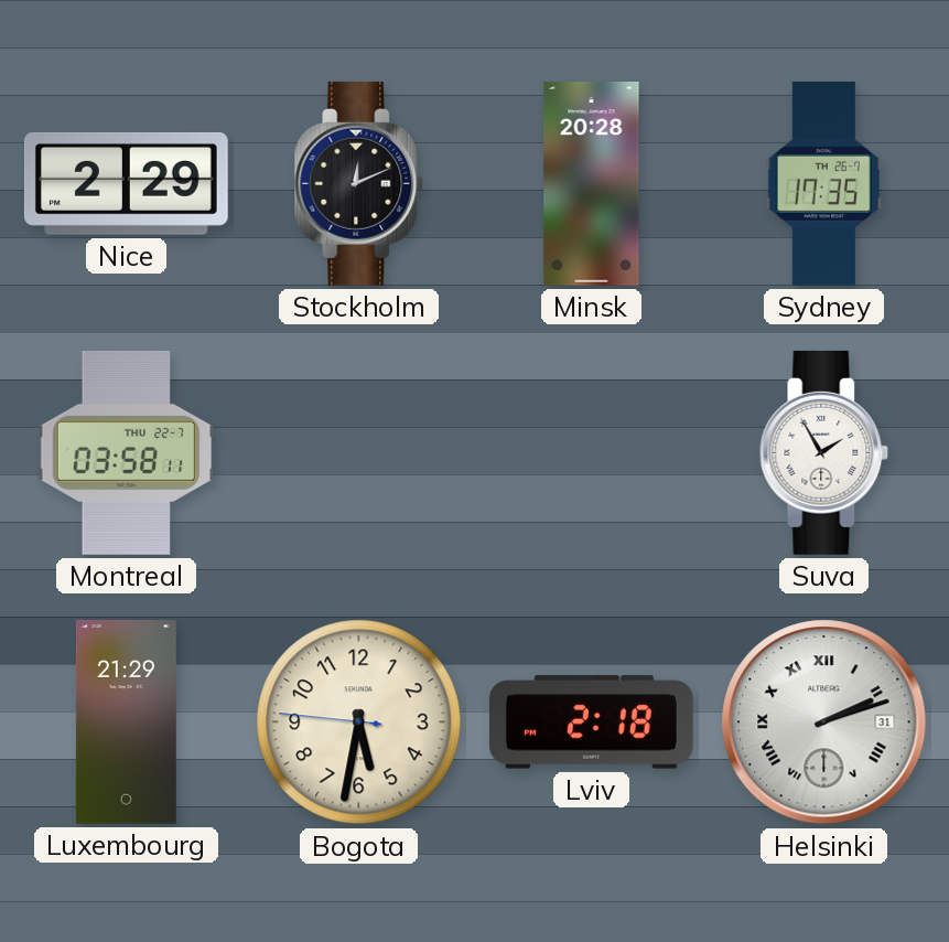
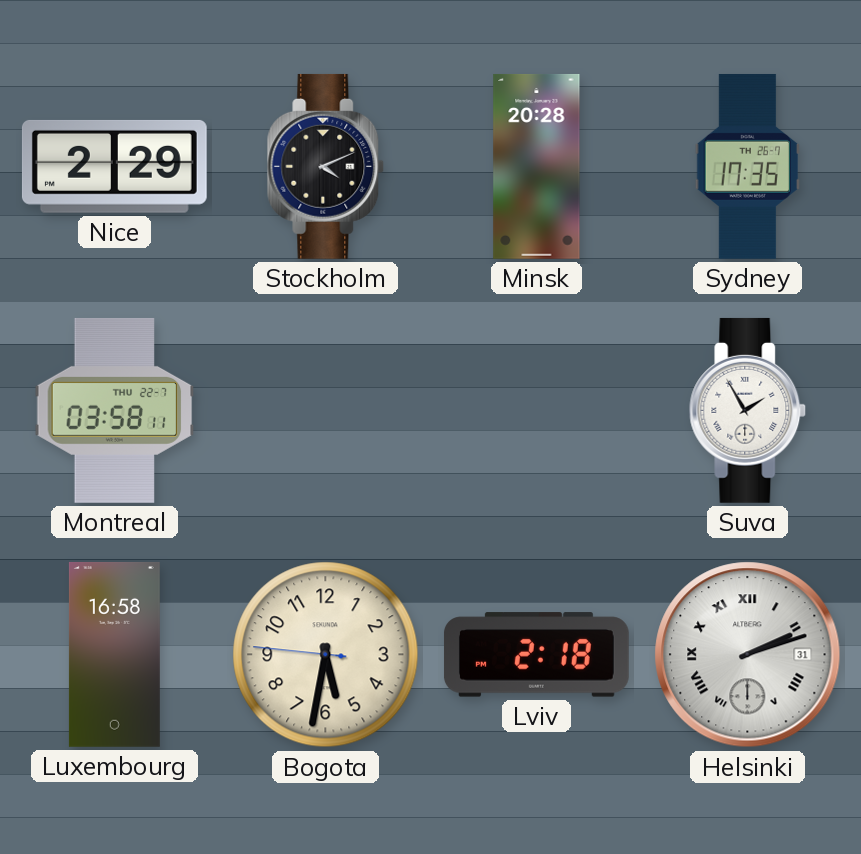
Stockholm: 12:11 -> 4:11 (326, 166)
Luxembourg: 21:29 -> 16:58 (114, 654)
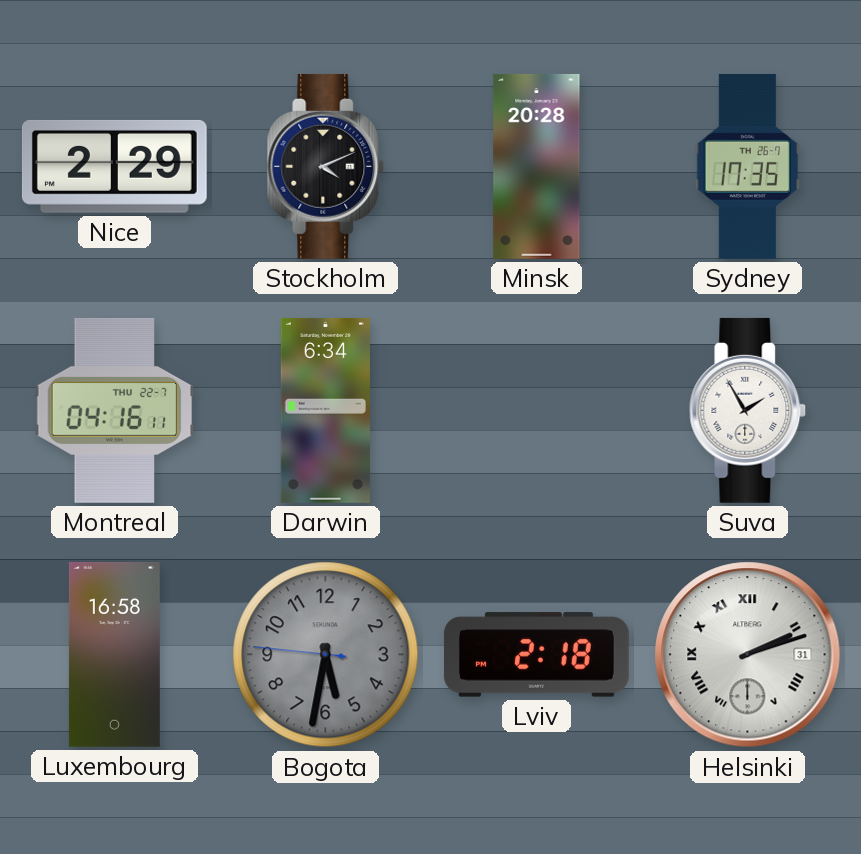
Montreal: 03:58 -> 04:16 (115, 410)
Darwin: none -> 6:34 (325, 410)
Bogota dial: cream -> grey (326, 655)
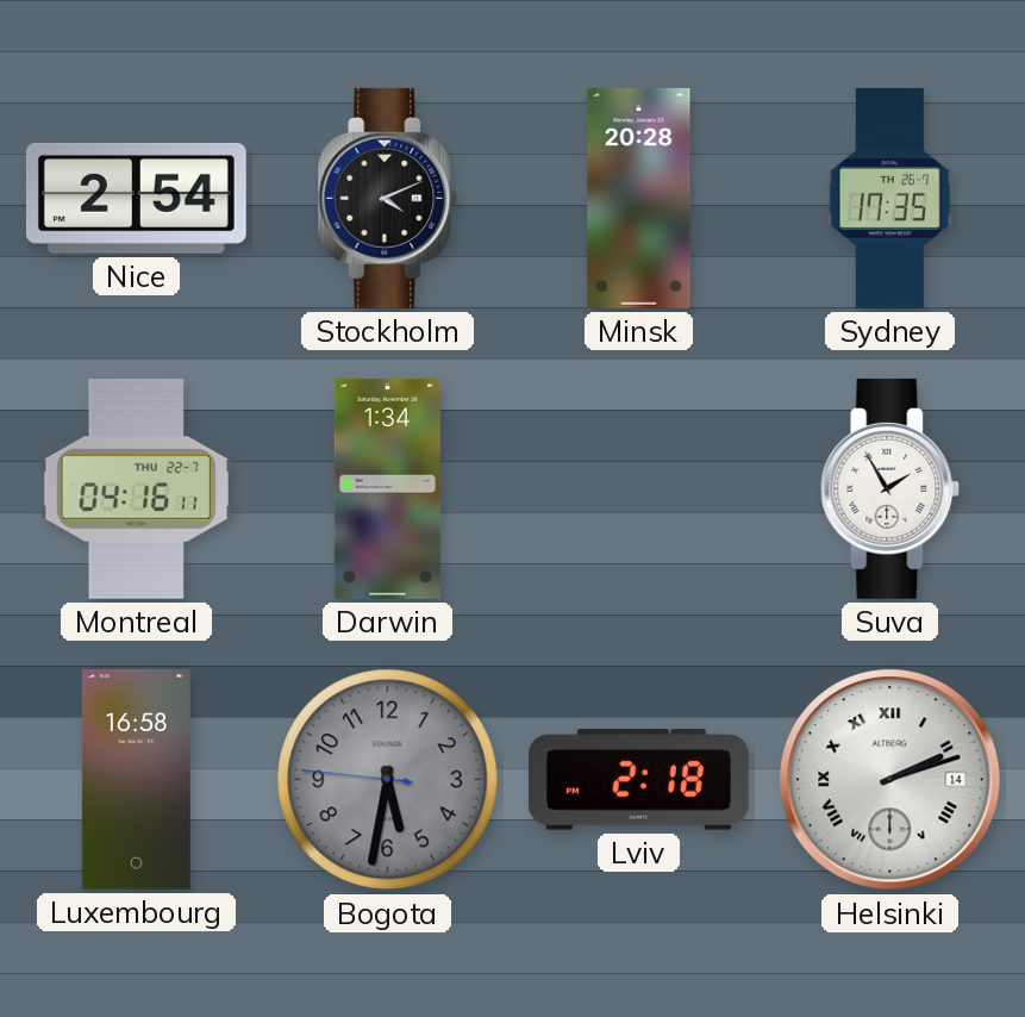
Nice: 2:29 -> 2:54 (136, 198)
Darwin: 6:34 -> 1:34 (387, 488)
Helsinki date: 31 -> 14 (890, 780)
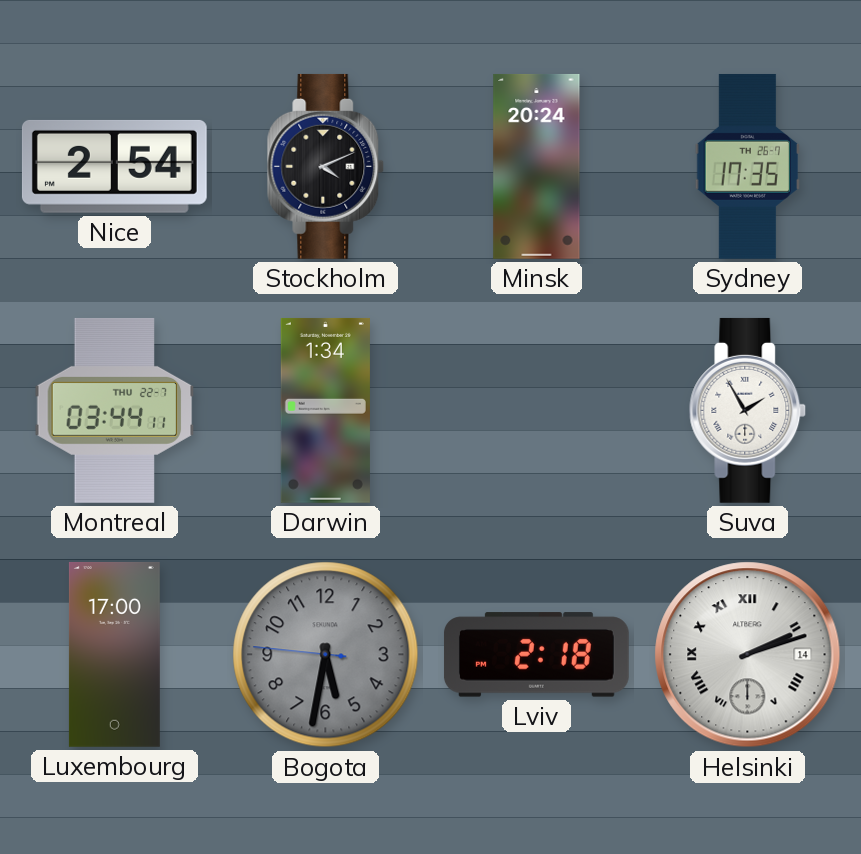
Minsk: 20:28 -> 20:24 (537, 166)
Montreal: 04:16 -> 03:44 (115, 410)
Luxembourg: 16:58 -> 17:00 (114, 654)
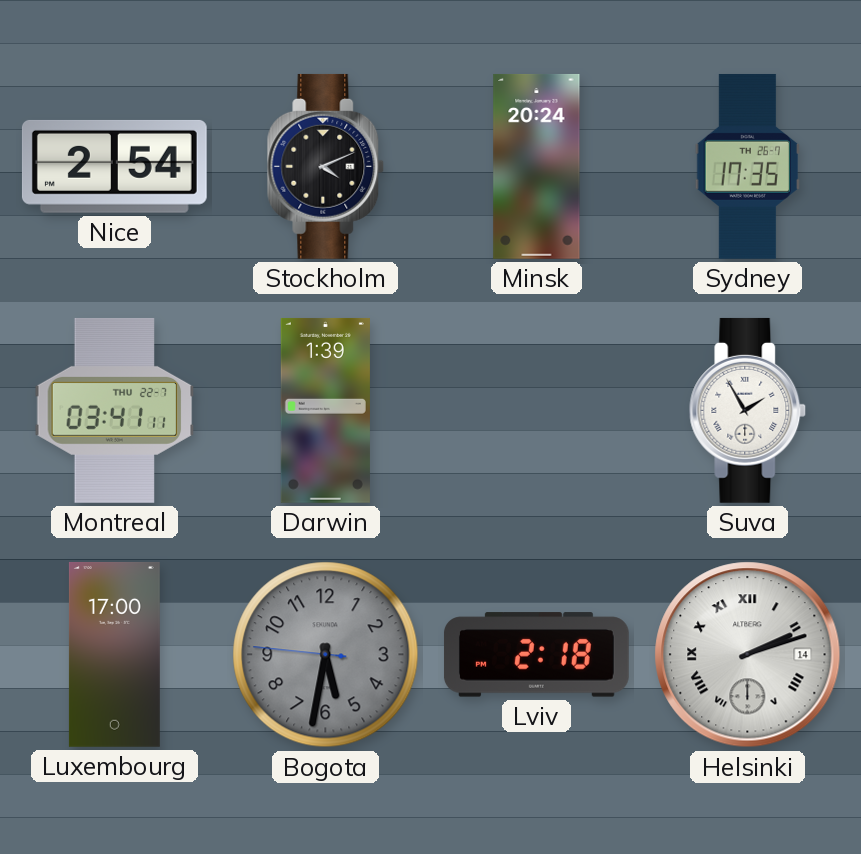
Montreal: 03:44 -> 03:41 (115, 410)
Darwin: 1:34 -> 1:39 (325, 410)
